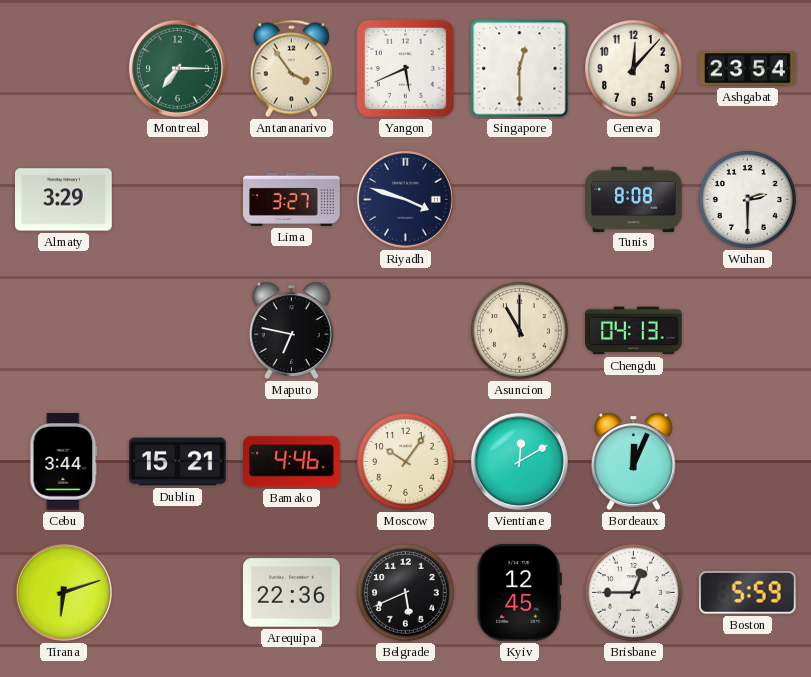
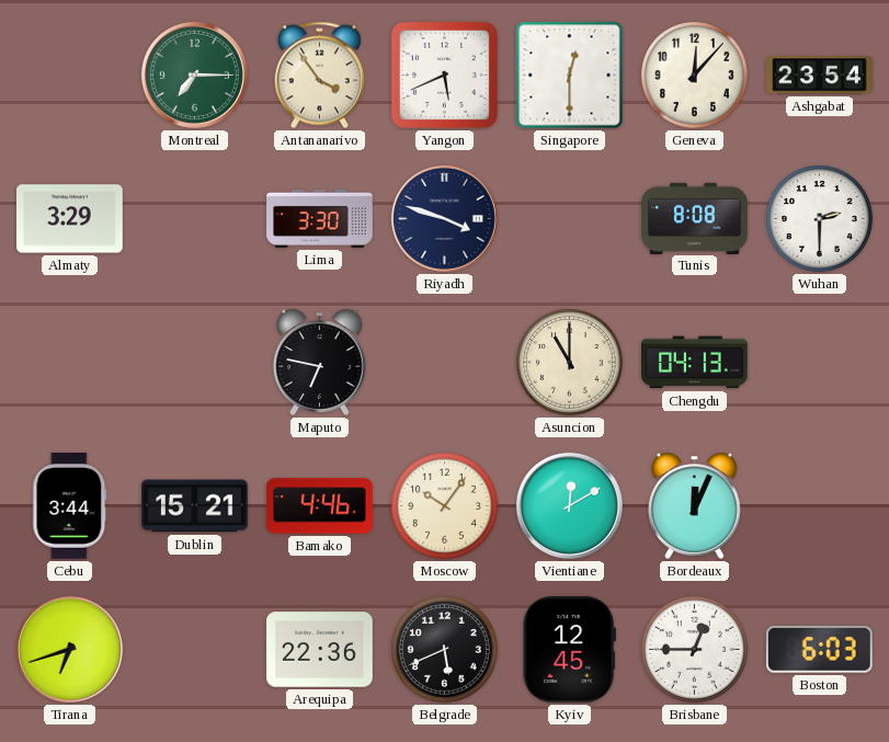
Lima: 3:27 -> 3:30 (320, 218)
Tirana: 6:12 -> 6:42 (69, 649)
Boston: 5:59 -> 6:03 (819, 650)
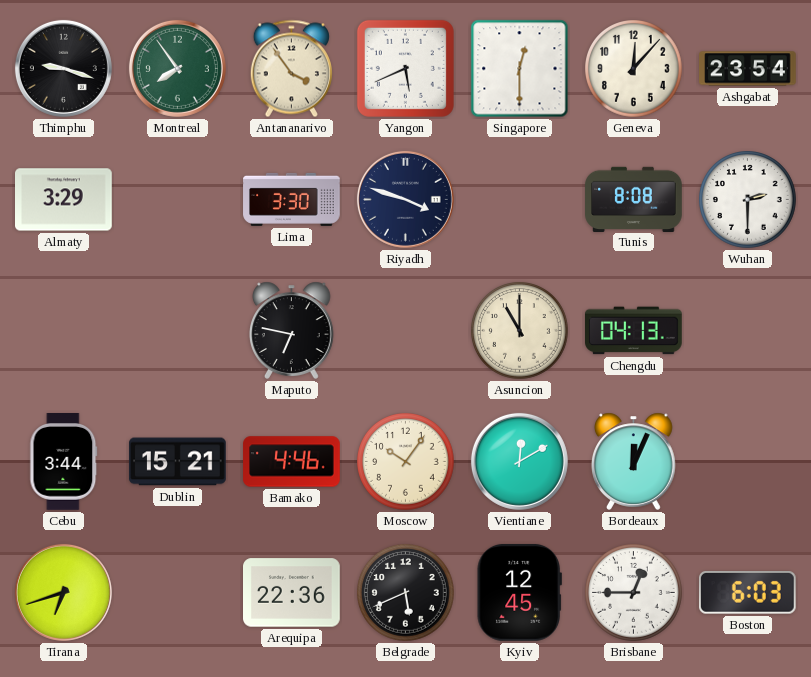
Thimphu: none -> 9:18 (63, 68)
Montreal: 7:15 -> 7:54 (177, 68)
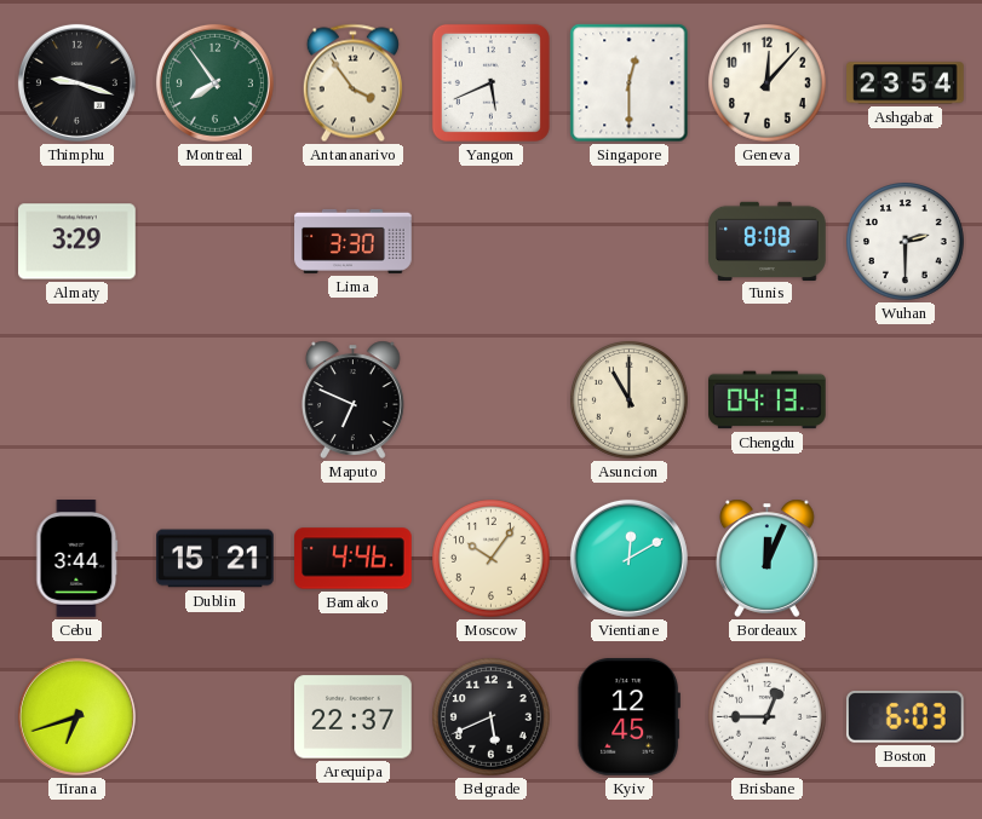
Riyadh: 3:48 -> none (405, 199)
Maputo: 6:47 -> 6:49 (352, 399)
Arequipa: 22:36 -> 22:37 (354, 717)
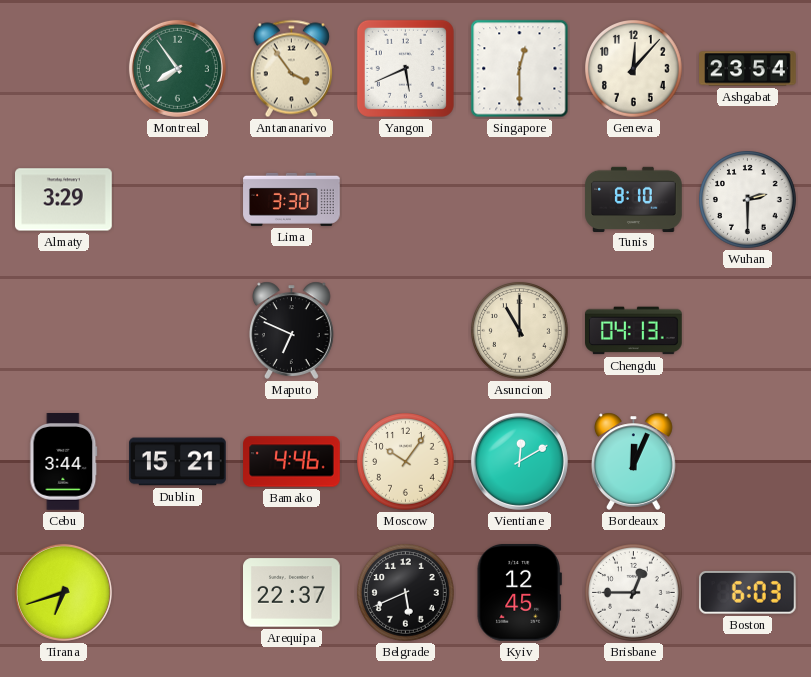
Thimphu: 9:18 -> none (76, 82)
Tunis: 8:08 -> 8:10 (634, 199)
